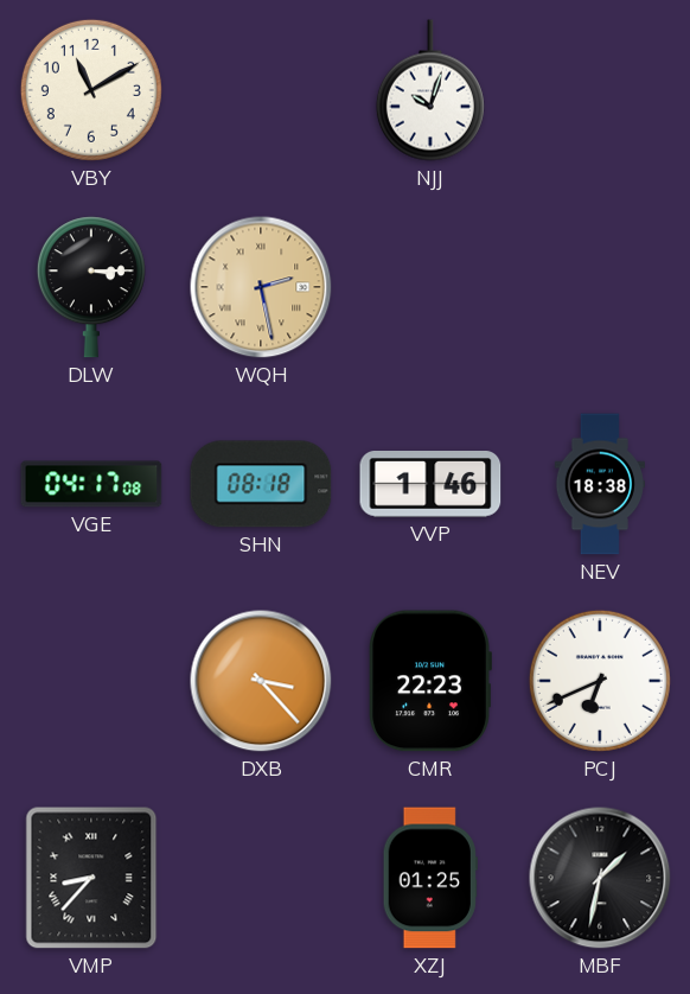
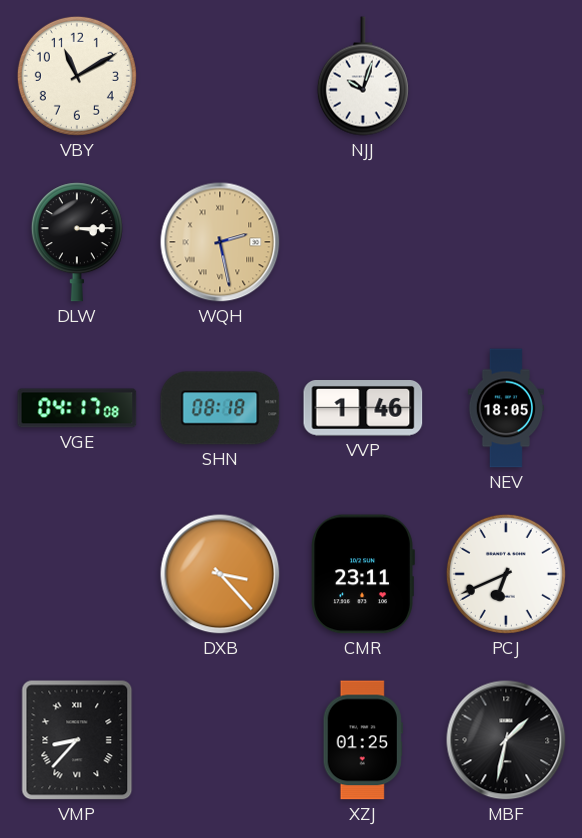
NEV: 18:38 -> 18:05 (505, 408)
CMR: 22:23 -> 23:11 (363, 574)
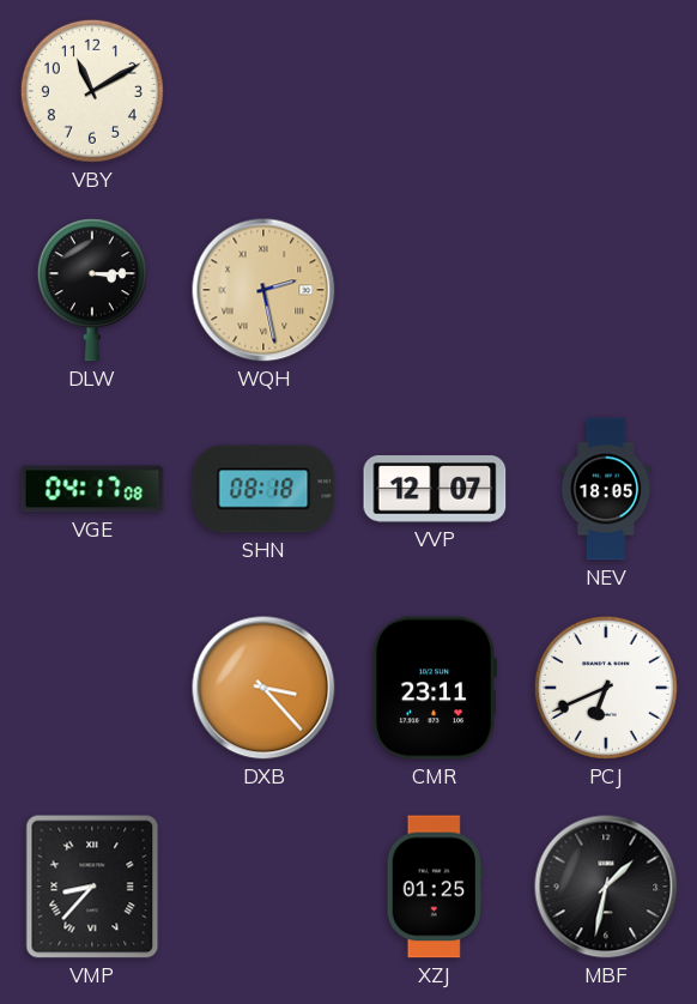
NJJ: 10:03 -> none (363, 76)
VVP: 1:46 -> 12:07 (435, 490)
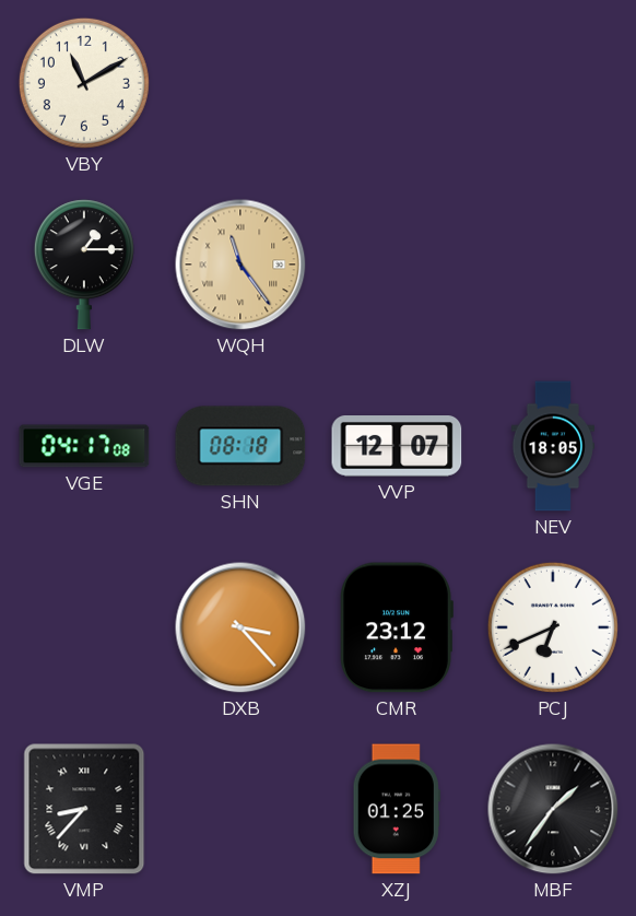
DLW: 3:15 -> 1:15 (84, 265)
WQH: 2:28 -> 11:24 (240, 265)
CMR: 23:11 -> 23:12 (397, 627)
MBF: 1:32 -> 1:36 (553, 809)
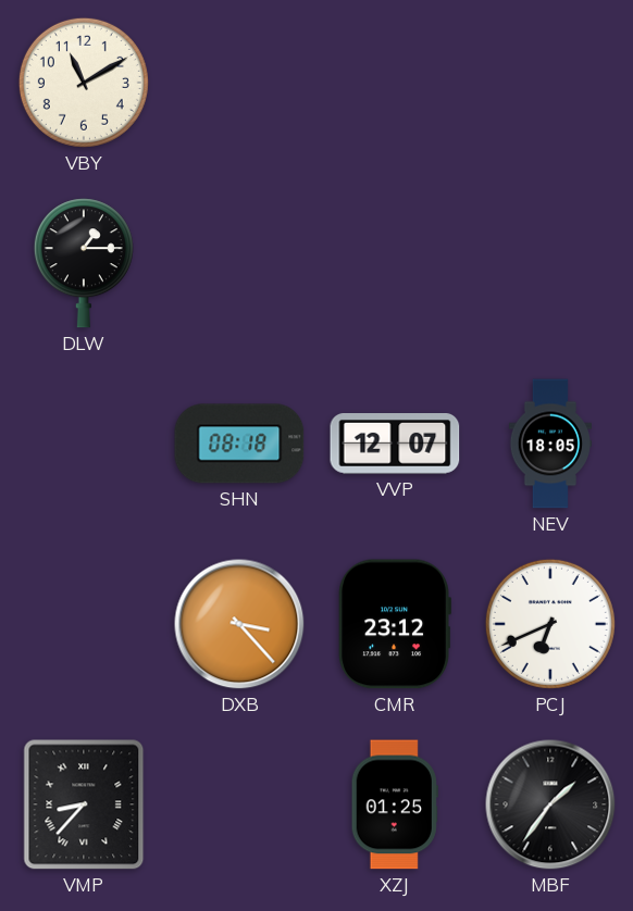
WQH: 11:24 -> none (240, 265)
VGE: 04:17 -> none (84, 446)
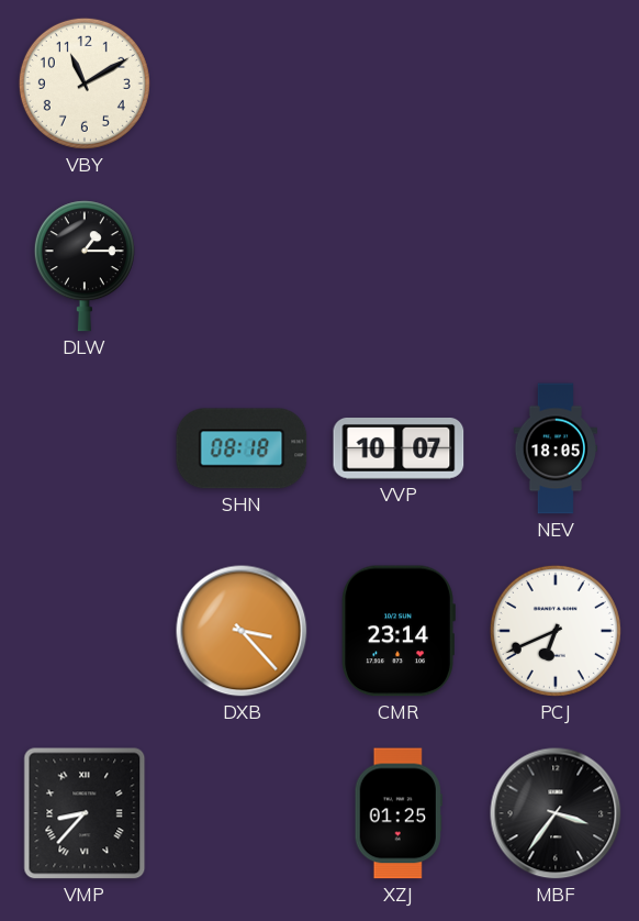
VVP: 12:07 -> 10:07 (399, 450)
CMR: 23:12 -> 23:14 (399, 631)
MBF: 1:36 -> 3:36 (556, 813)
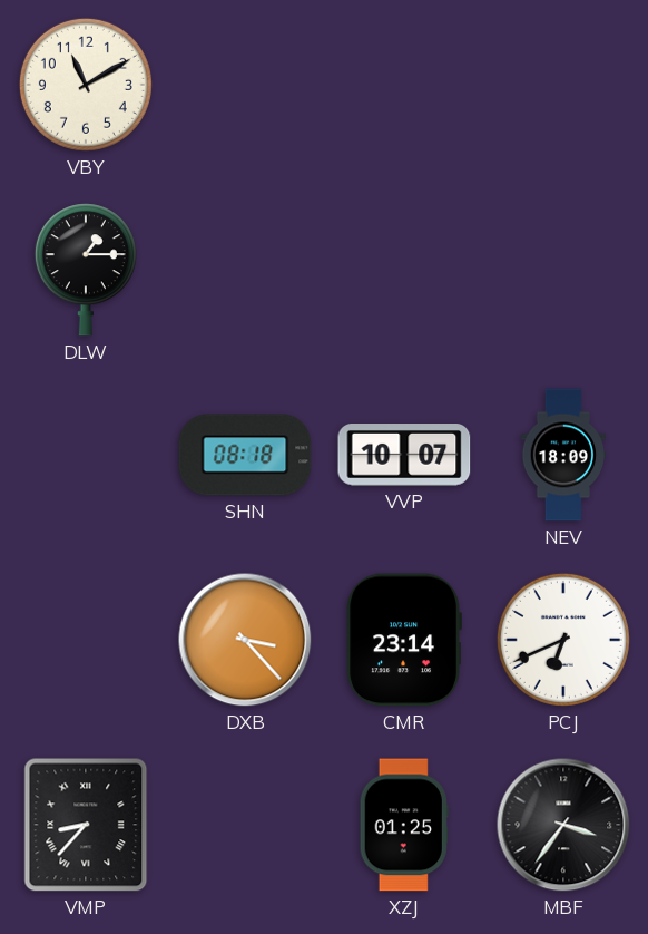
NEV: 18:05 -> 18:09 (562, 455)
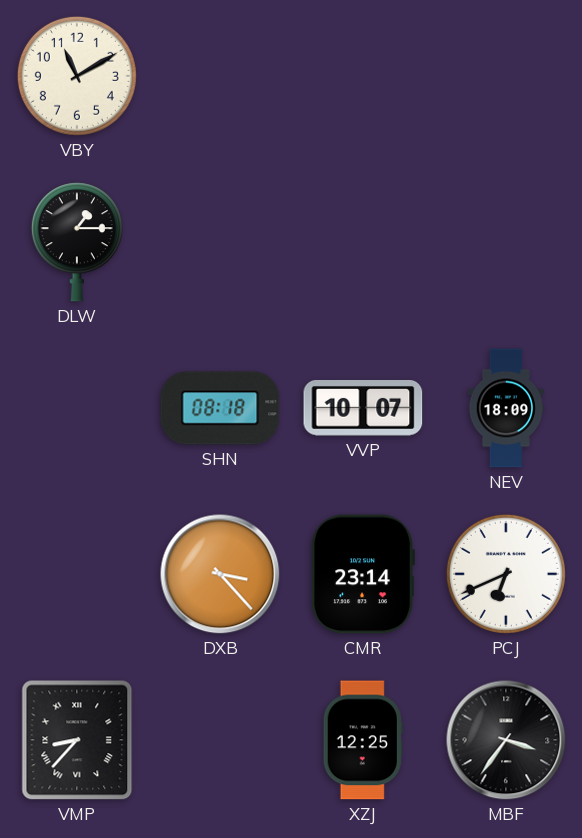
XZJ: 01:25 -> 12:25 (363, 740)
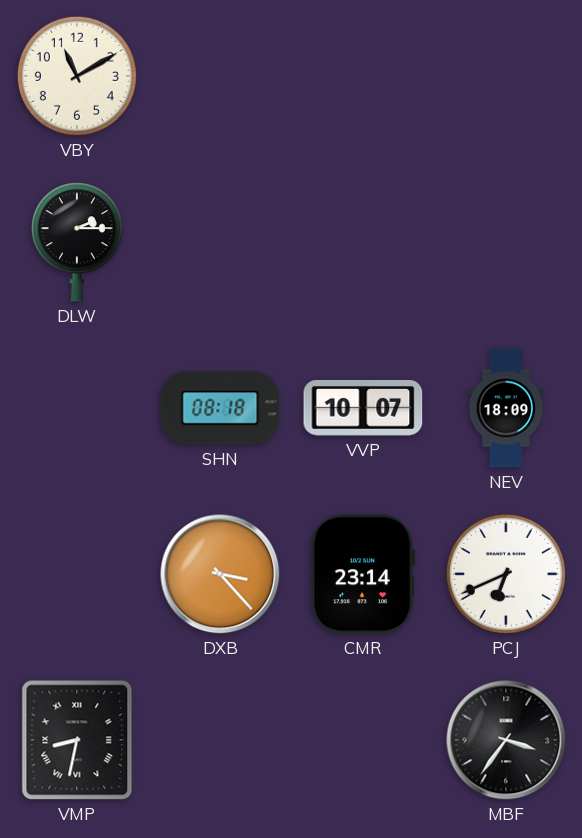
DLW: 1:15 -> 2:15 (77, 242)
VMP: 8:37 -> 8:32 (77, 740)
XZJ: 12:25 -> none (363, 740)
